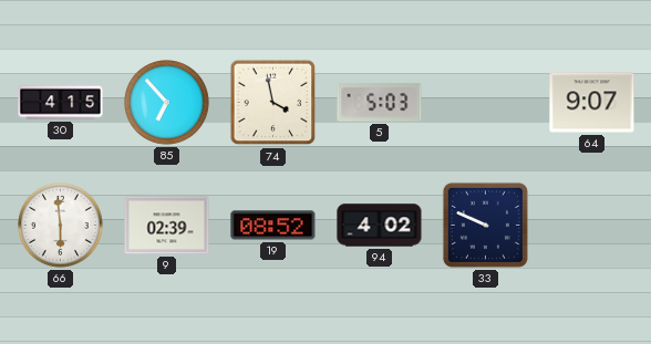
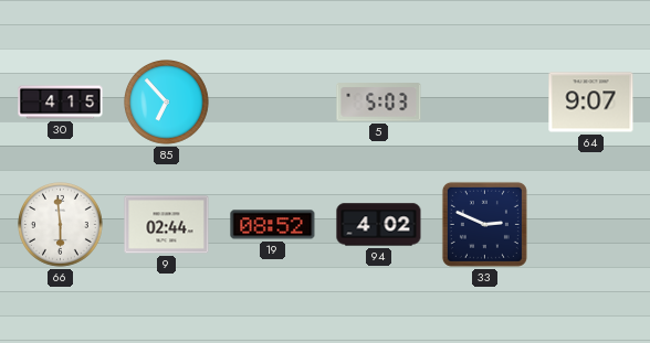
74: 3:58 -> none (273, 103)
9: 02:39 -> 02:44 (167, 225)
33: 9:49 -> 2:49 (484, 224)
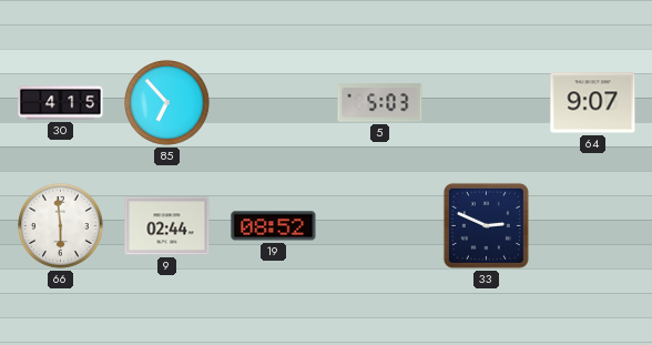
94: 4:02 -> none (379, 225)
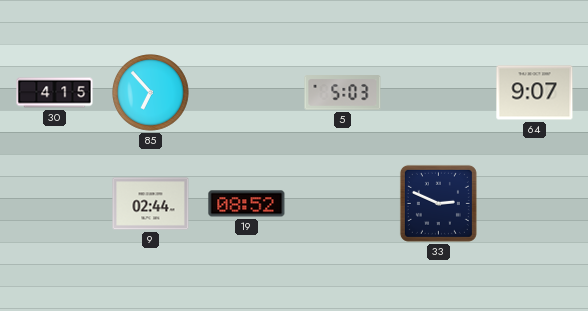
66: 5:59 -> none (61, 226)
